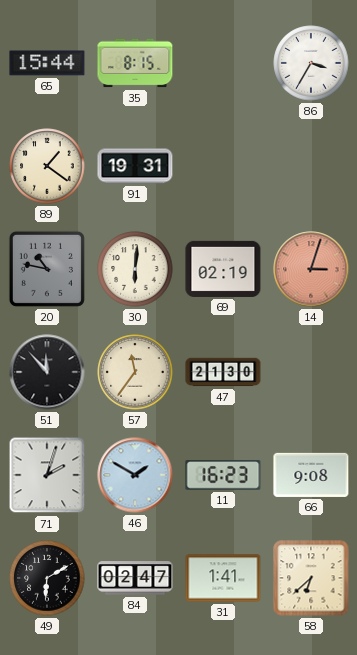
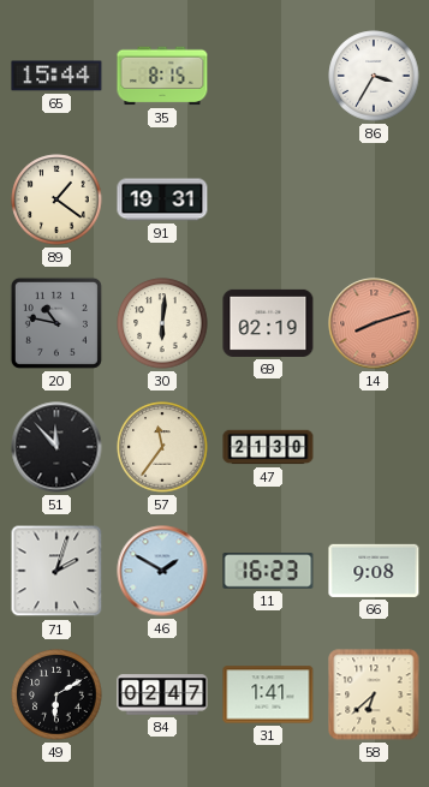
14: 3:03 -> 8:12 (374, 323)
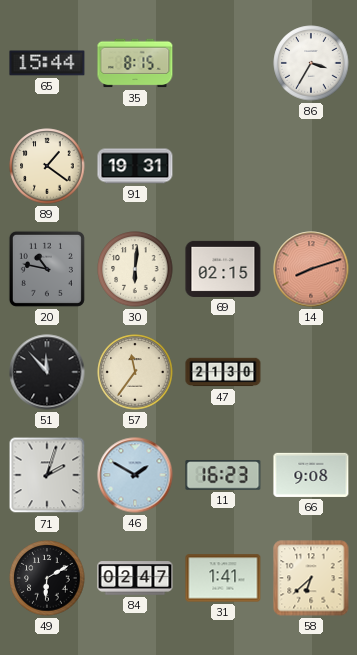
69: 02:19 -> 02:15 (223, 269)
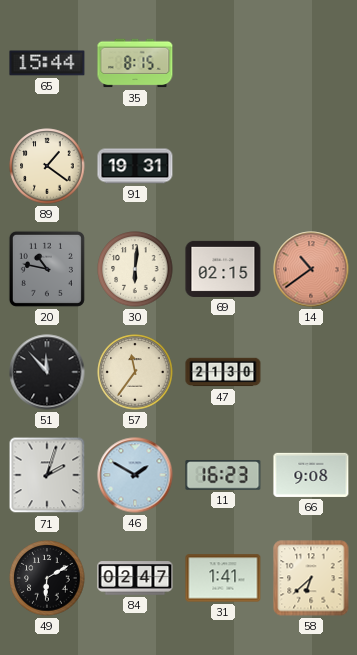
86: 3:35 -> none (311, 63)
14: 8:12 -> 10:39 (311, 269)
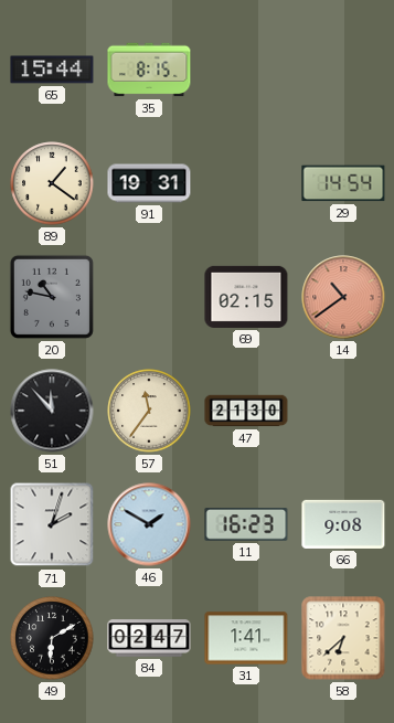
29: none -> 14:54 (343, 183)
30: 6:01 -> none (135, 269)
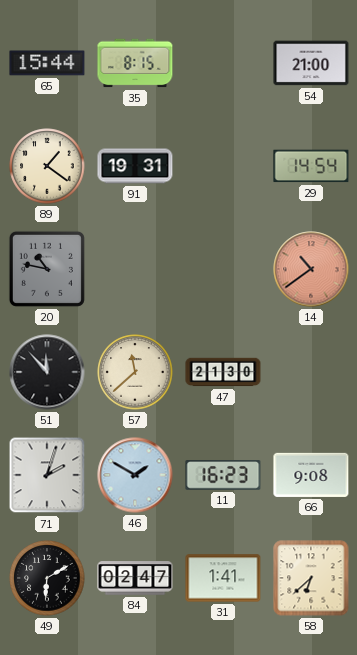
54: none -> 21:00 (311, 63)
69: 02:15 -> none (246, 297)
57: 11:36 -> 11:38 (135, 372)
